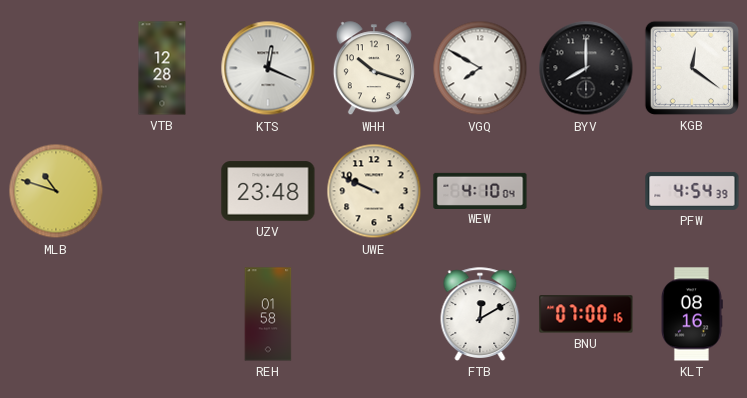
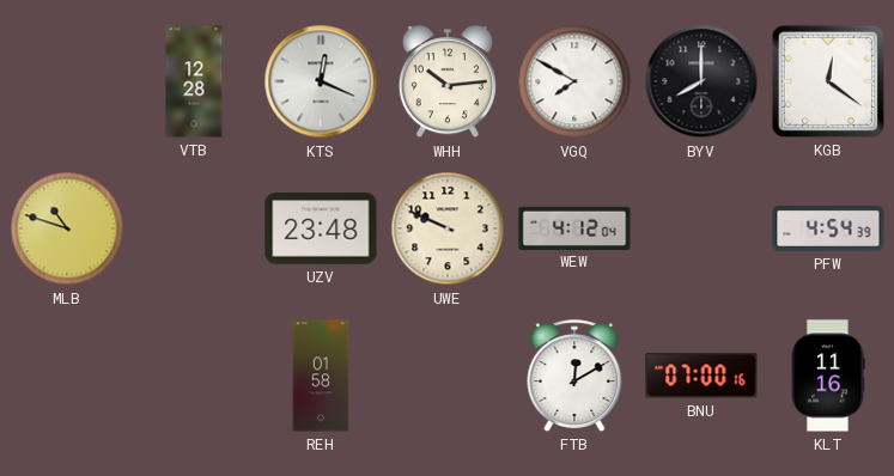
WHH: 10:18 -> 10:14 (448, 83)
WEW: 4:10 -> 4:12 (574, 227)
KLT: 08:16 -> 11:16 (827, 376)
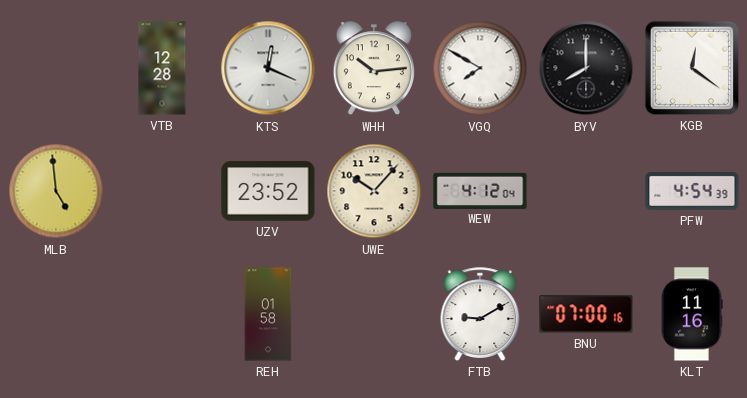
MLB: 10:48 -> 4:59 (56, 191)
UZV: 23:48 -> 23:52 (268, 191)
UWE: 9:49 -> 10:07 (374, 191)
FTB: 12:10 -> 9:10 (480, 314)
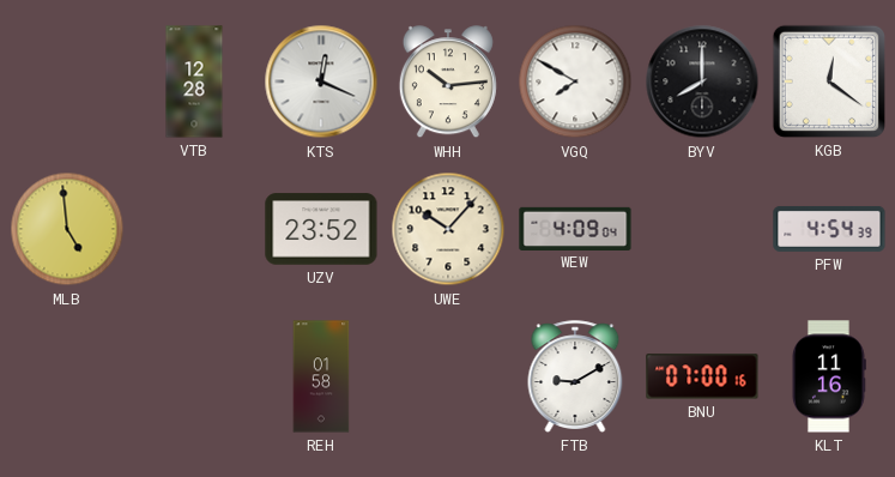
WEW: 4:12 -> 4:09 (575, 228)
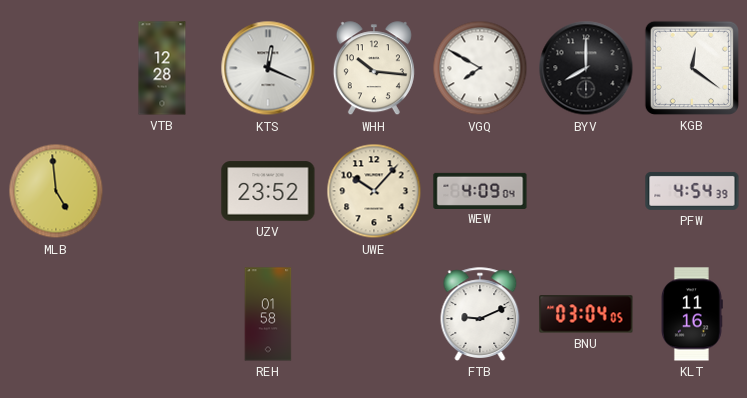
WHH: 10:14 -> 10:16 (374, 69)
FTB: 9:10 -> 9:11 (480, 314)
BNU: 07:00 -> 03:04 (586, 314)
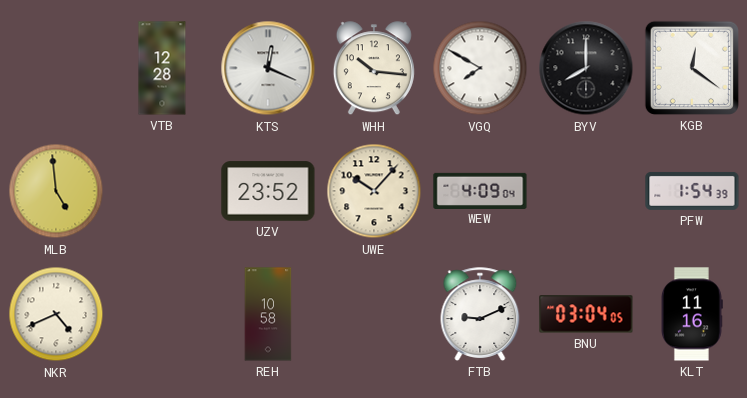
PFW: 4:54 -> 1:54 (692, 191)
NKR: none -> 4:41 (56, 314)
REH: 01:58 -> 10:58 (268, 314)
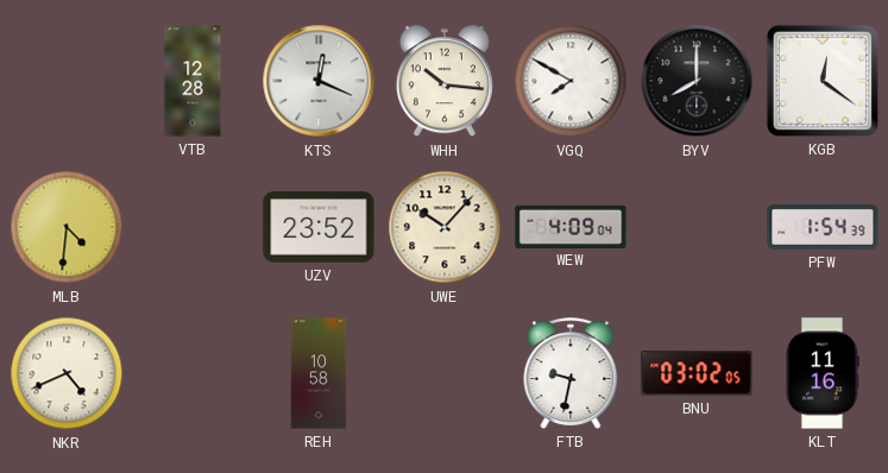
MLB: 4:59 -> 4:31 (67, 227)
FTB: 9:11 -> 9:32 (571, 373)
BNU: 03:04 -> 03:02 (697, 373)
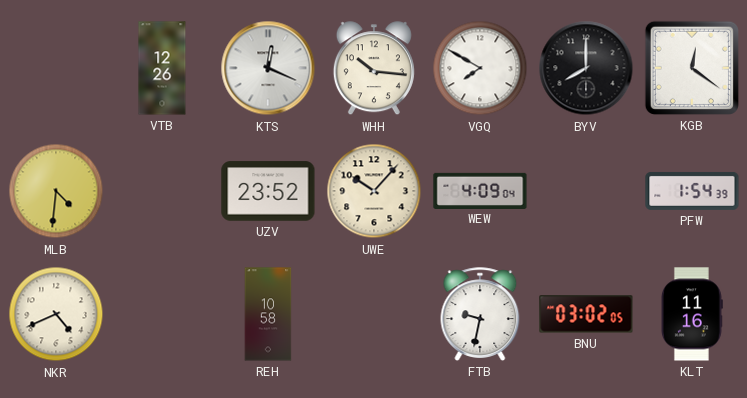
VTB: 12:28 -> 12:26 (162, 68)
